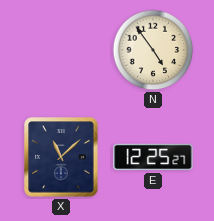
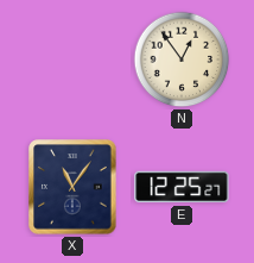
N: 4:54 -> 12:54 (182, 60)
X: 11:08 -> 11:06 (72, 187)
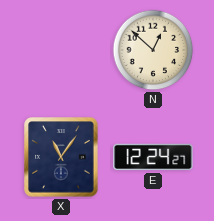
N: 12:54 -> 12:52 (153, 50)
E: 12:25 -> 12:24 (153, 157)
